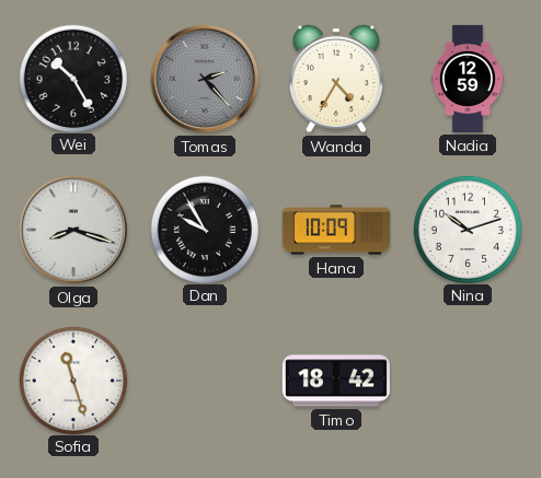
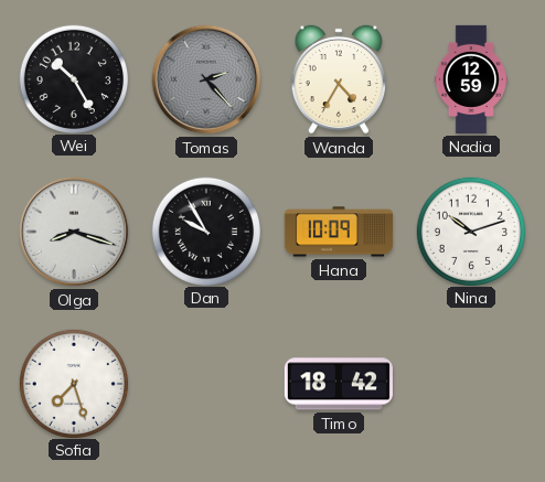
Sofia: 11:27 -> 7:27 (73, 383)
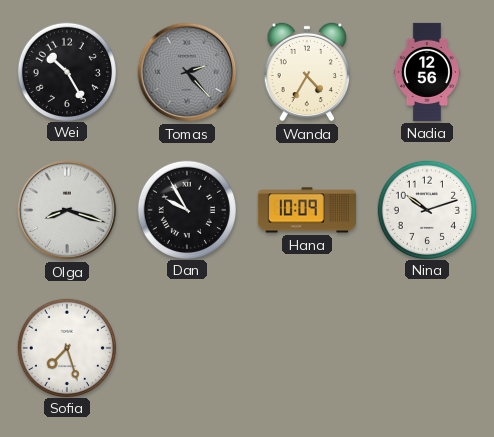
Nadia: 12:59 -> 12:56 (427, 72)
Timo: 18:42 -> none (339, 384)
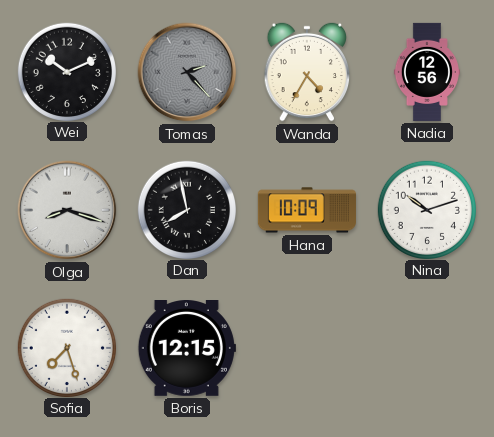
Wei: 10:25 -> 10:11 (66, 71)
Dan: 9:55 -> 7:58 (186, 209)
Boris: none -> 12:15 (187, 349)
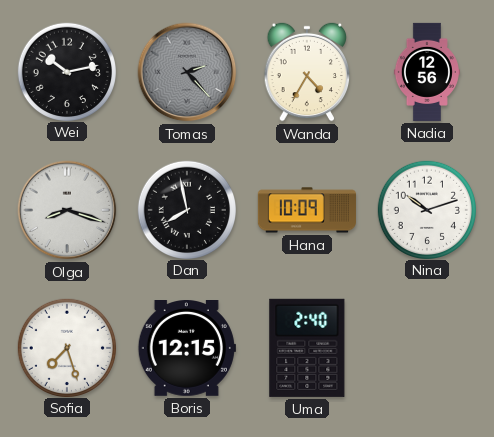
Wei: 10:11 -> 10:13 (66, 71)
Uma: none -> 2:40 (307, 348)
